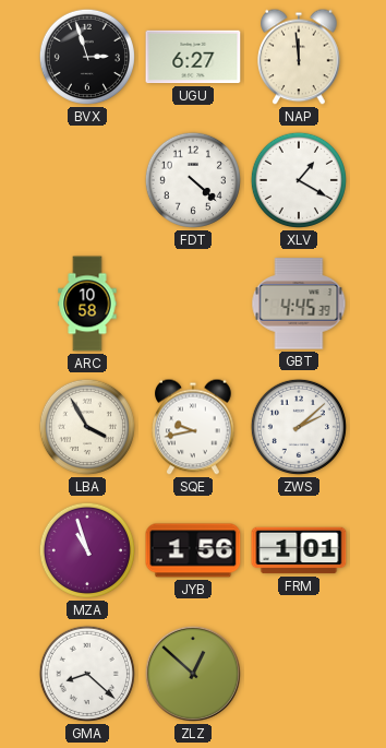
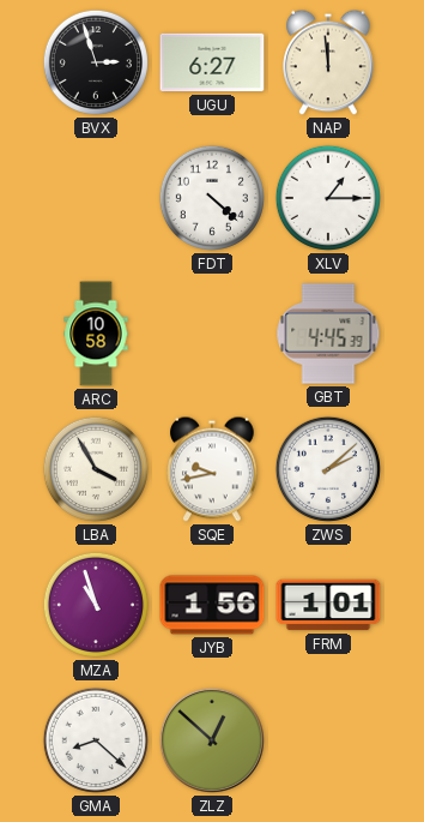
XLV: 1:20 -> 1:15 (328, 198)
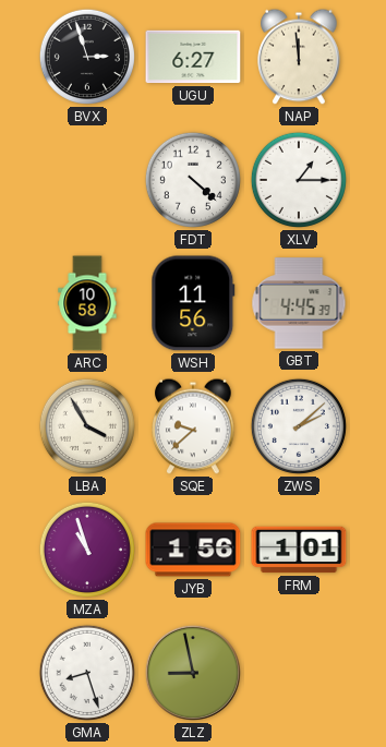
WSH: none -> 11:56 (193, 303)
SQE: 9:43 -> 9:38 (193, 426)
GMA: 8:22 -> 8:27 (87, 673)
ZLZ: 12:52 -> 8:58 (193, 673)
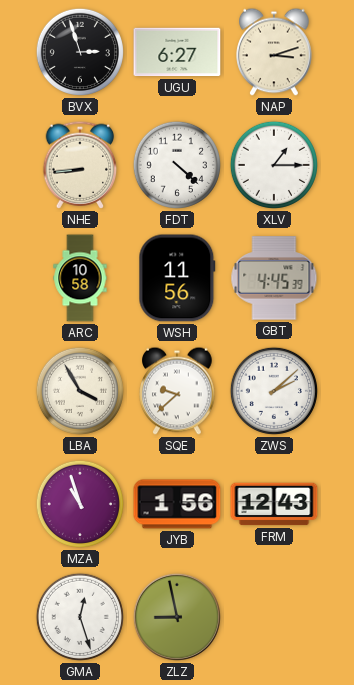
NAP: 11:59 -> 3:12 (274, 52)
NHE: none -> 8:44 (80, 165)
FRM: 1:01 -> 12:43 (274, 504)
GMA: 8:27 -> 12:27 (80, 617)
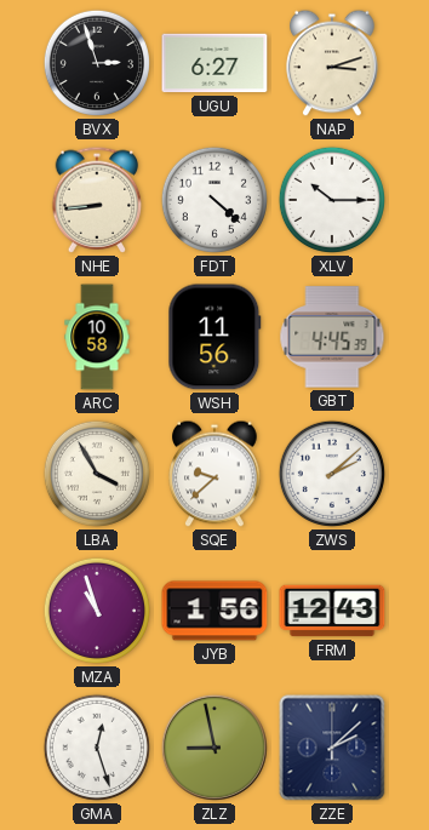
XLV: 1:15 -> 10:15 (332, 200)
ZZE: none -> 2:08 (332, 748)
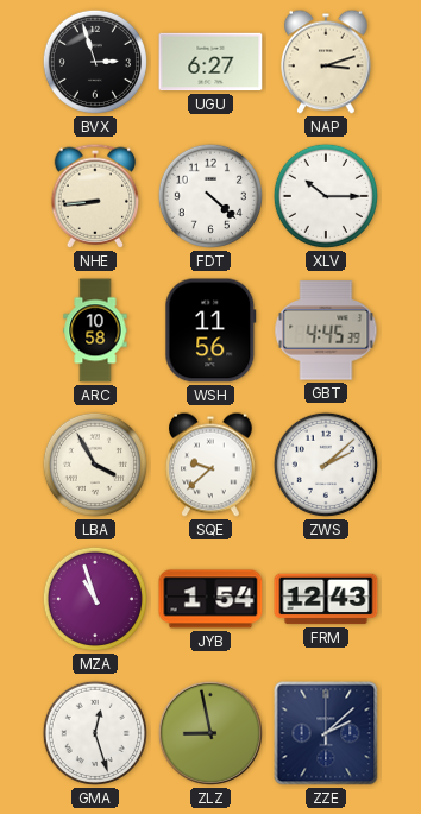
JYB: 1:56 -> 1:54 (211, 599)
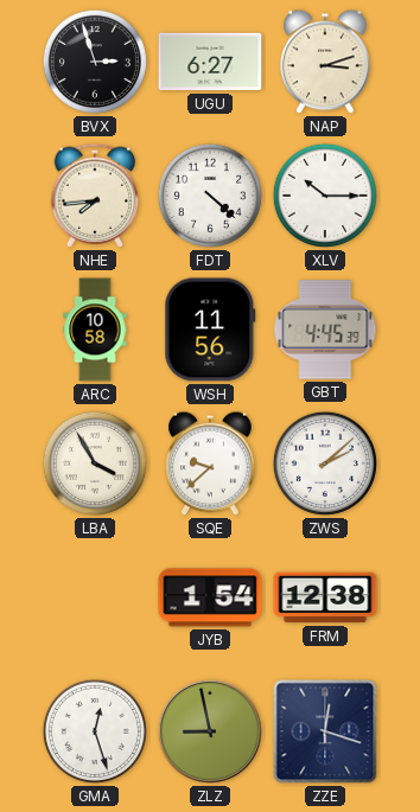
NHE: 8:44 -> 7:44 (95, 196)
MZA: 10:57 -> none (95, 599)
FRM: 12:43 -> 12:38 (325, 597)
ZZE: 2:08 -> 12:18 (325, 731)
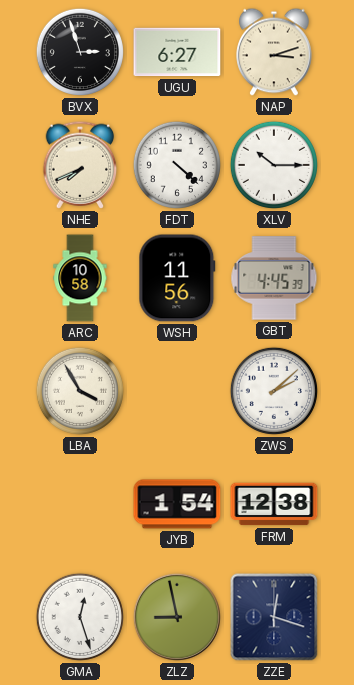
NHE: 7:44 -> 7:41 (80, 165)
SQE: 9:38 -> none (210, 463)
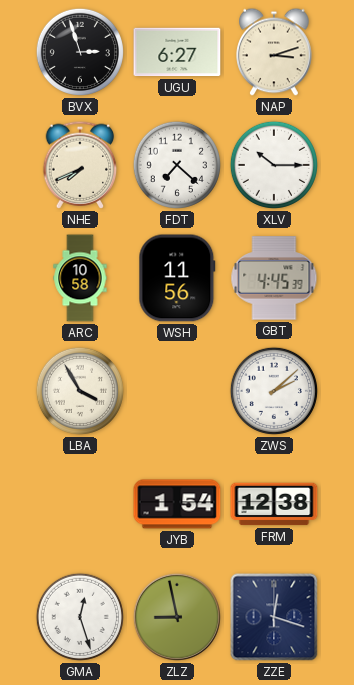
FDT: 4:22 -> 7:22 (177, 165)
